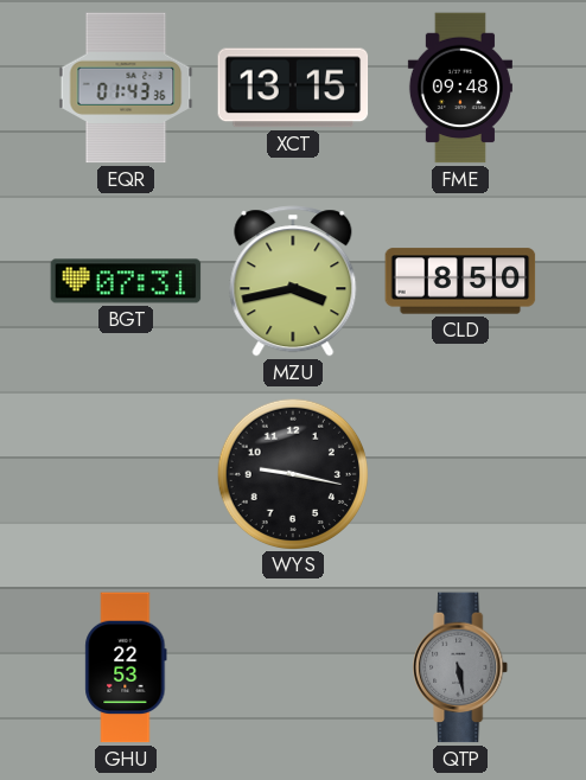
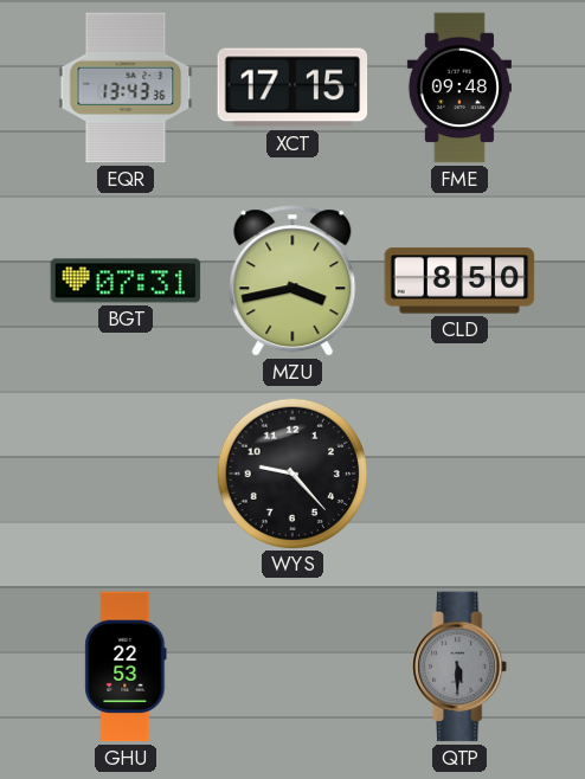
EQR: 01:43 -> 13:43 (126, 88)
XCT: 13:15 -> 17:15 (292, 88)
WYS: 9:17 -> 9:23 (291, 472)
QTP: 5:28 -> 5:30 (461, 667)
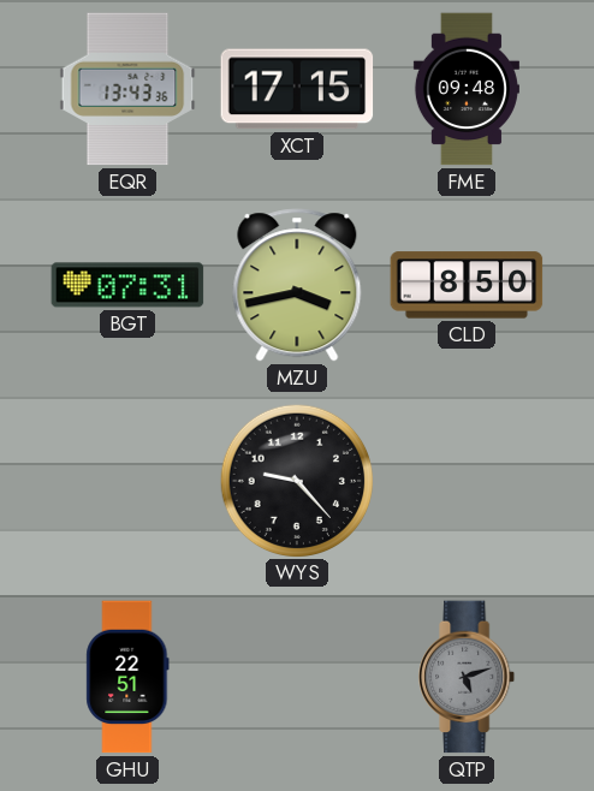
GHU: 22:53 -> 22:51 (127, 677)
QTP: 5:30 -> 5:12 (468, 677)
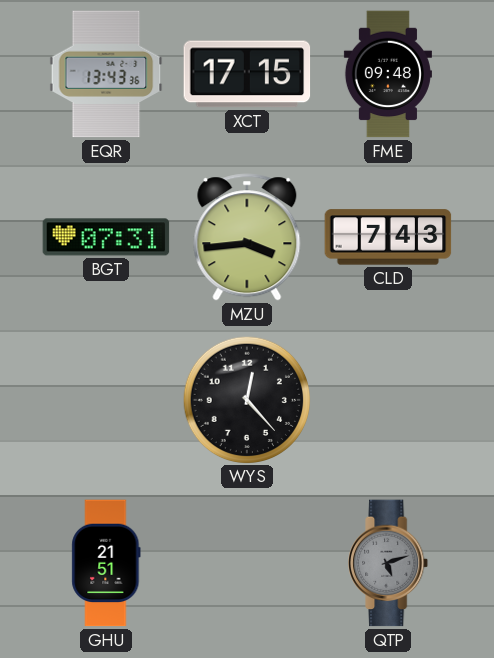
MZU: 3:43 -> 3:44 (247, 237)
CLD: 8:50 -> 7:43 (388, 237)
WYS: 9:23 -> 12:23 (246, 399)
GHU: 22:51 -> 21:51 (106, 563)
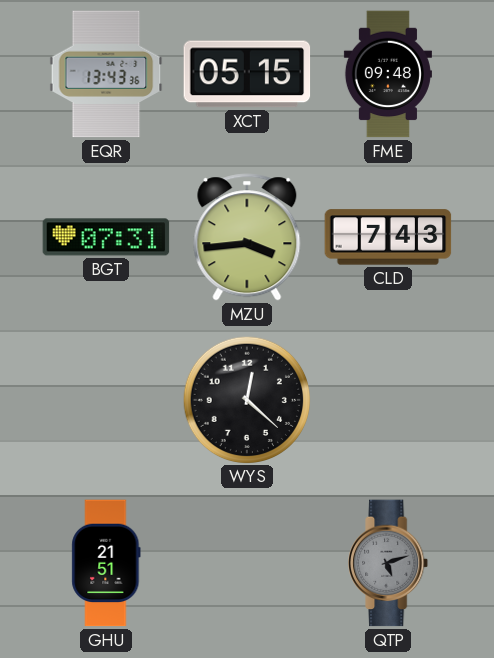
XCT: 17:15 -> 05:15 (247, 74)
WYS: 12:23 -> 12:22 (246, 399)
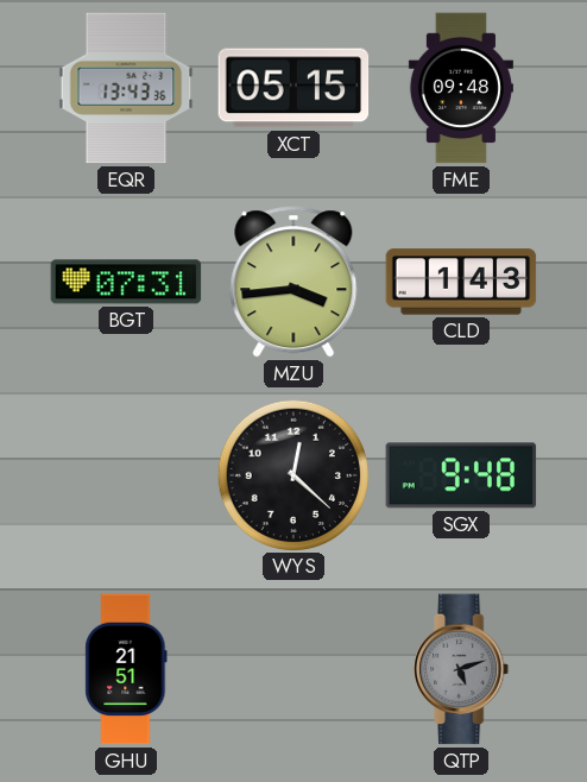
CLD: 7:43 -> 1:43 (461, 282)
SGX: none -> 9:48 (461, 475)
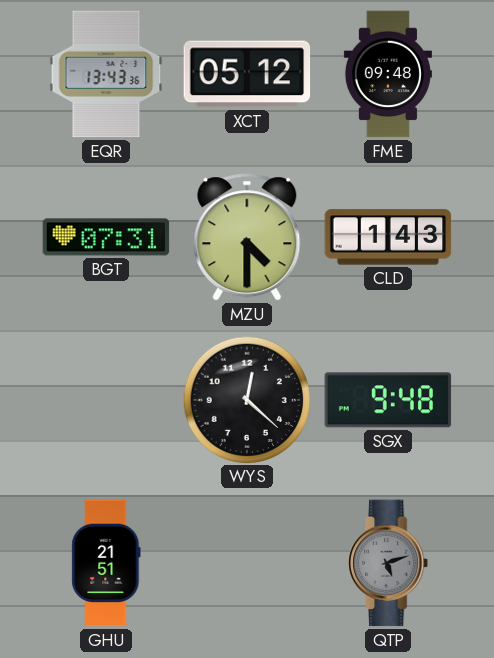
XCT: 05:15 -> 05:12 (247, 74)
MZU: 3:44 -> 4:30 (247, 237)
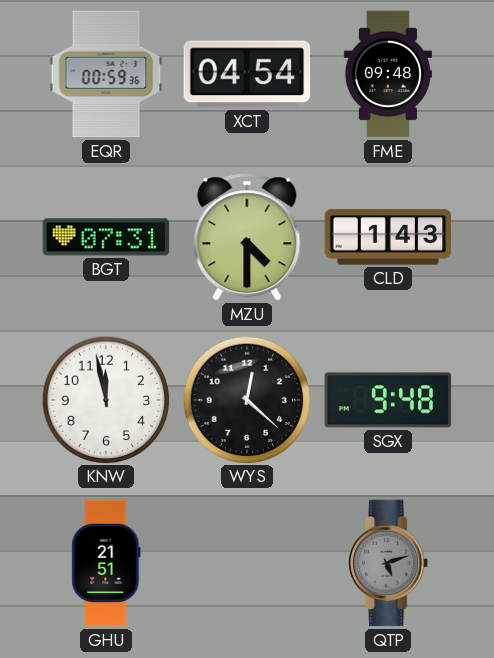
EQR: 13:43 -> 00:59 (106, 74)
XCT: 05:12 -> 04:54 (247, 74)
KNW: none -> 11:58 (105, 399)
